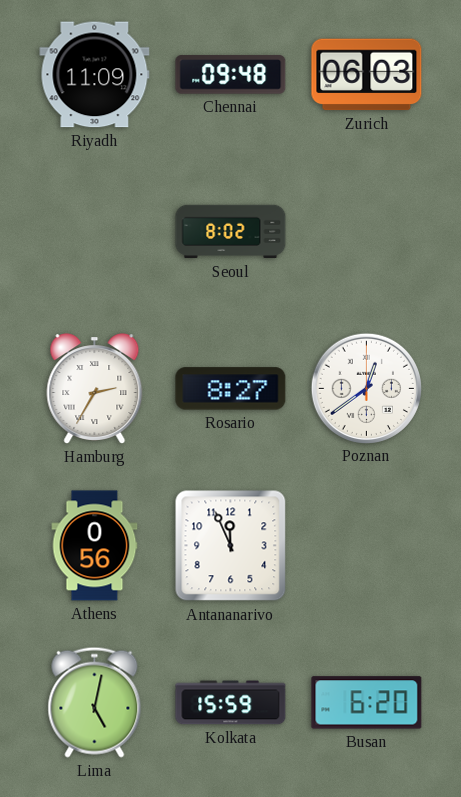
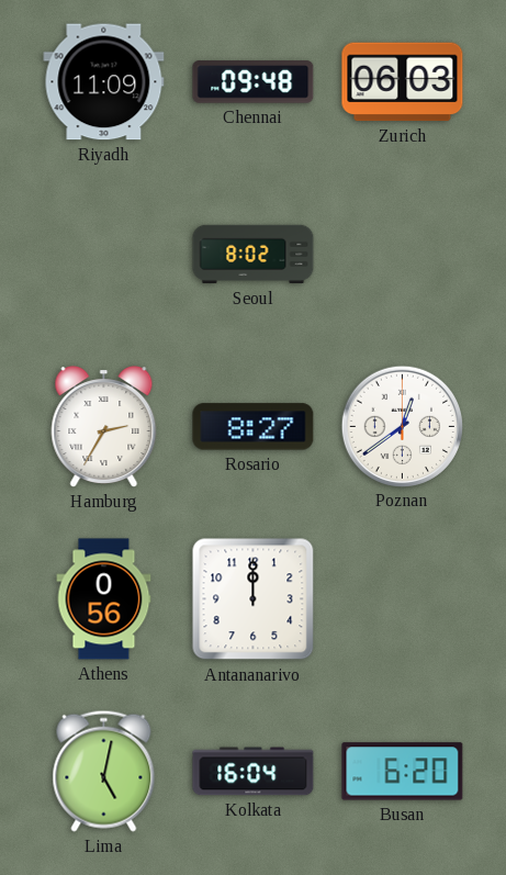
Antananarivo: 11:56 -> 12:00 (254, 599)
Kolkata: 15:59 -> 16:04 (254, 772)
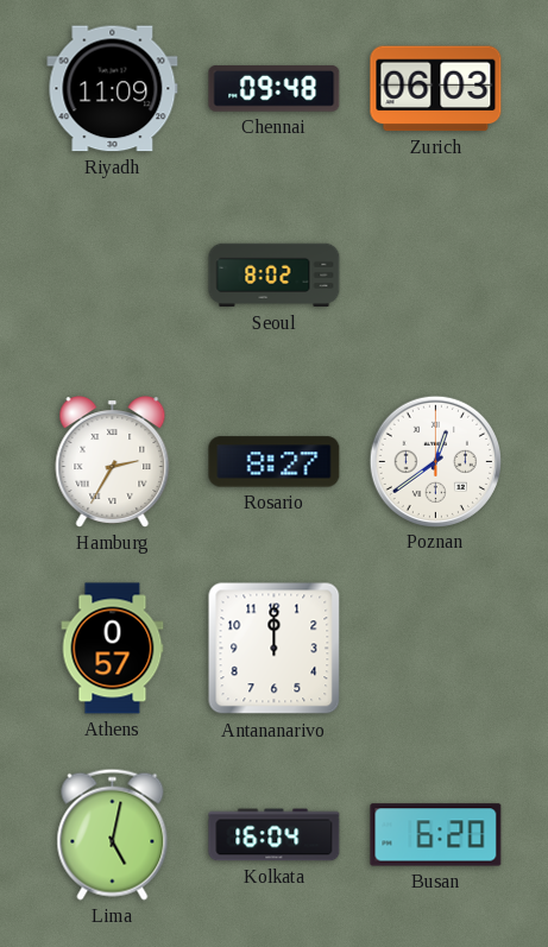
Athens: 0:56 -> 0:57 (113, 649)
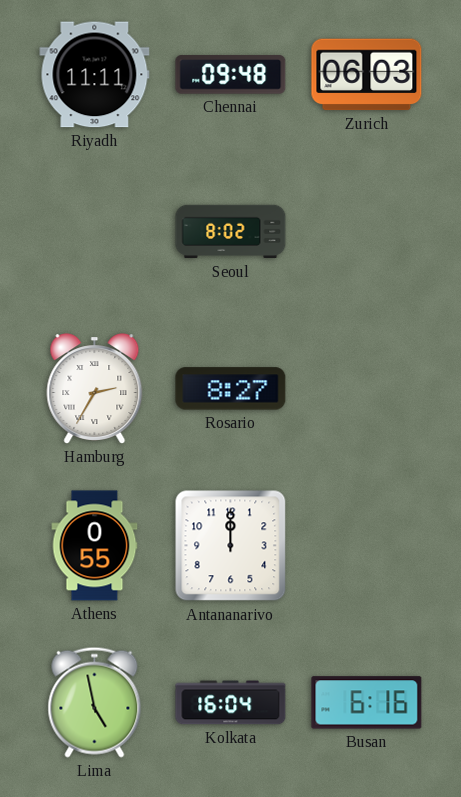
Riyadh: 11:09 -> 11:11 (95, 75)
Poznan: 12:39 -> none (435, 461)
Athens: 0:57 -> 0:55 (95, 546)
Lima: 5:02 -> 4:58 (95, 702)
Busan: 6:20 -> 6:16 (367, 703)
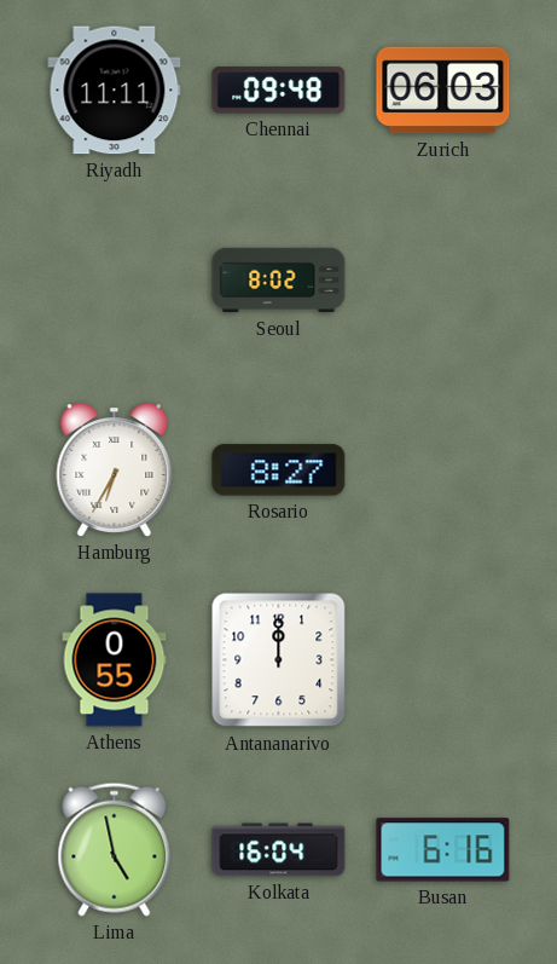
Hamburg: 2:35 -> 6:35 (115, 471)
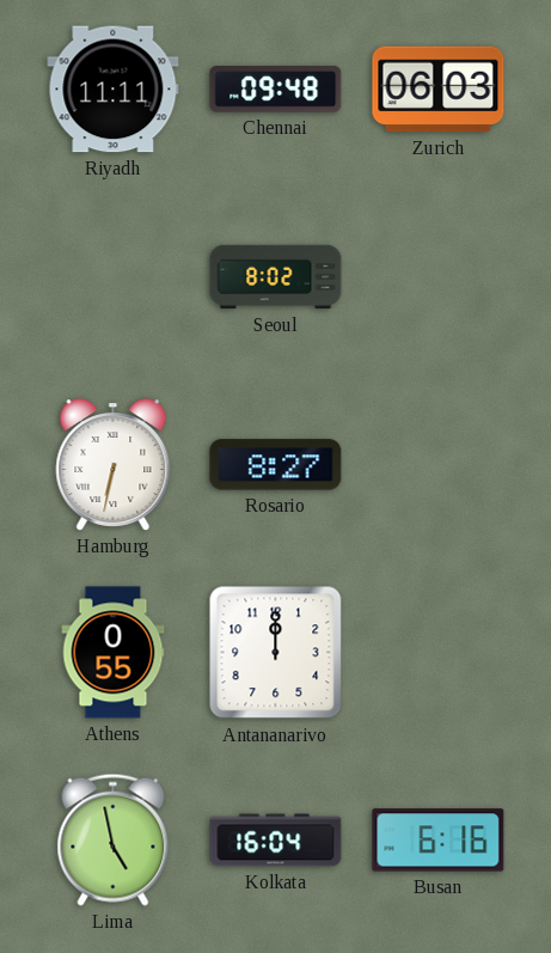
Hamburg: 6:35 -> 6:32 (114, 465)
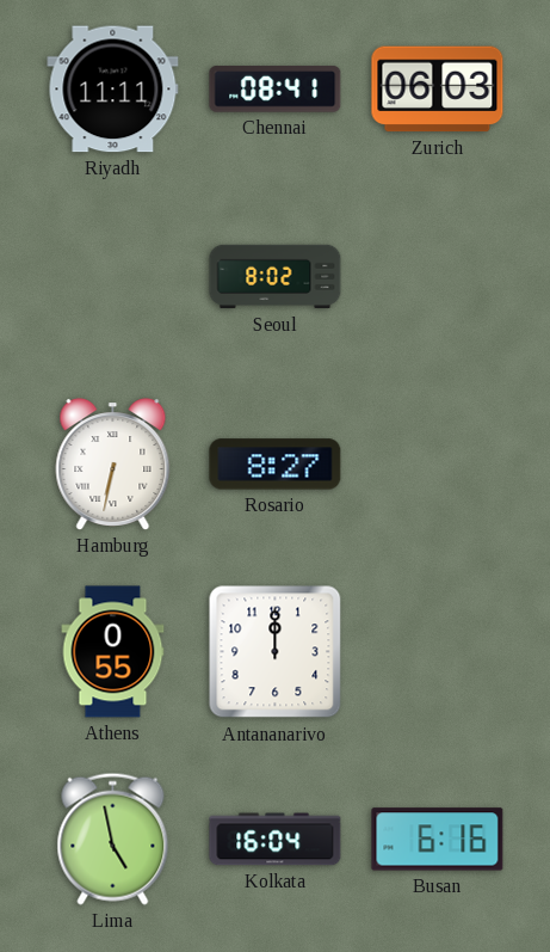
Chennai: 09:48 -> 08:41 (276, 90)
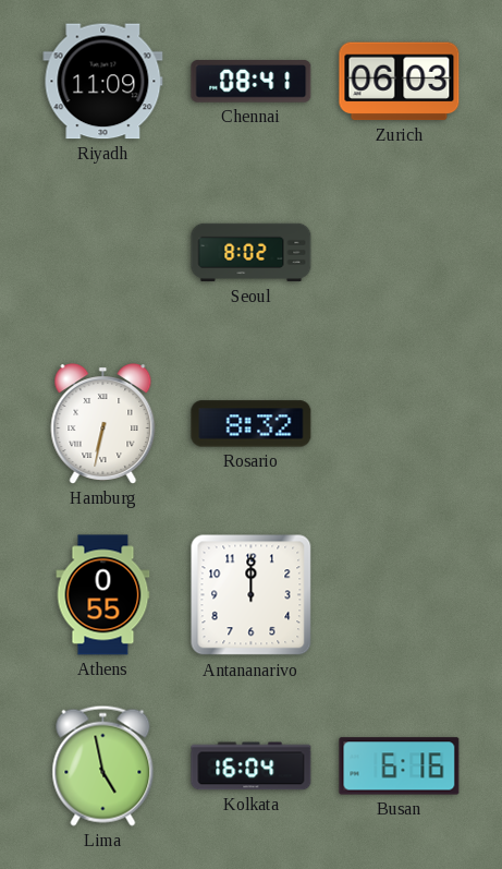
Riyadh: 11:11 -> 11:09 (103, 82)
Rosario: 8:27 -> 8:32 (252, 424)
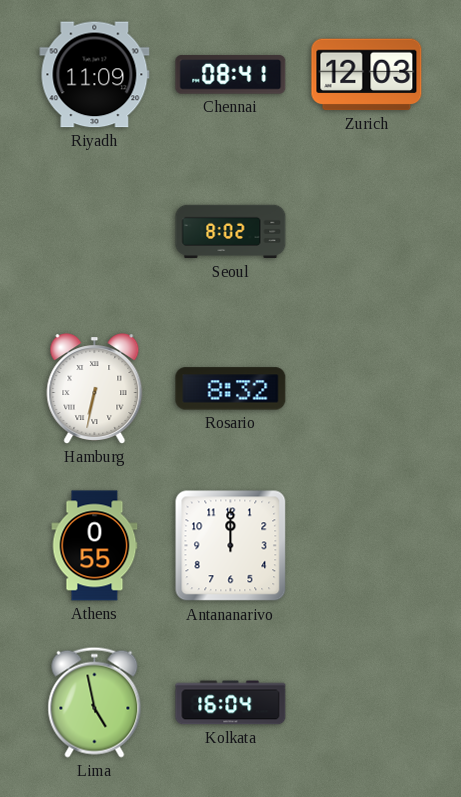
Zurich: 06:03 -> 12:03 (367, 75)
Busan: 6:16 -> none (400, 767)
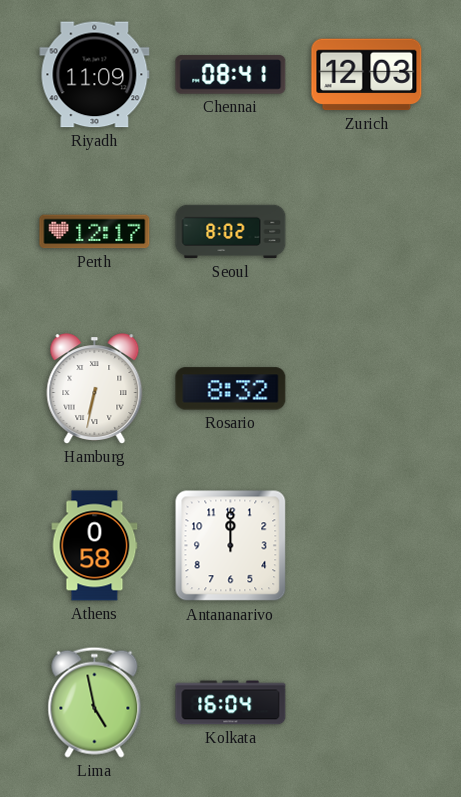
Perth: none -> 12:17 (95, 232)
Athens: 0:55 -> 0:58 (95, 546)
